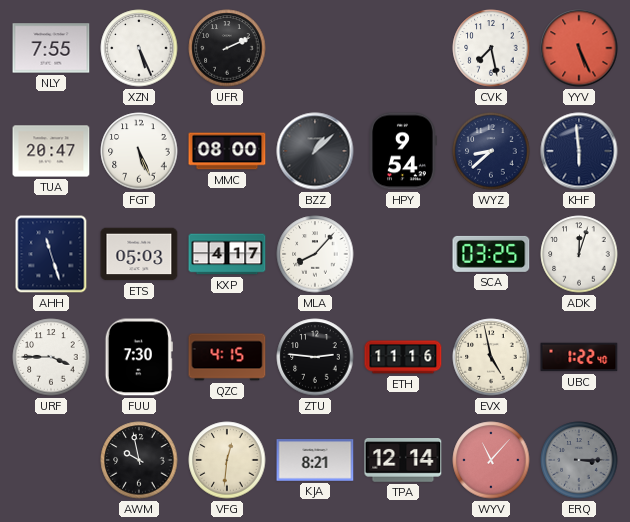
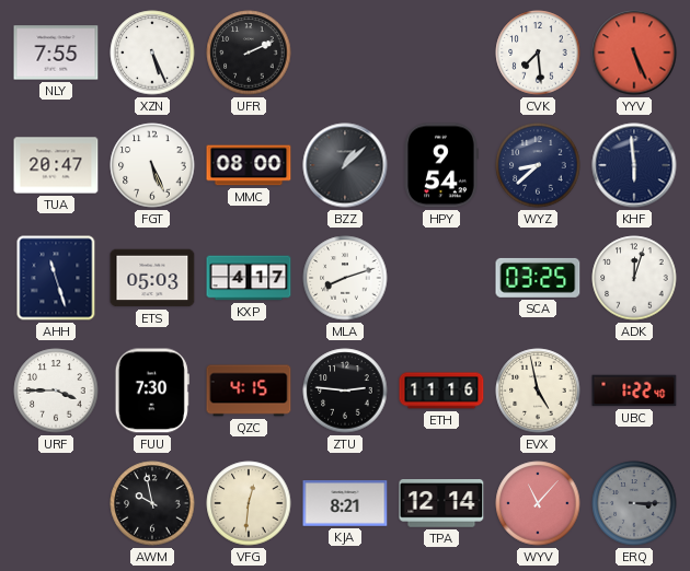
CVK: 7:28 -> 7:29 (538, 53)
MLA: 8:07 -> 8:12 (345, 278)
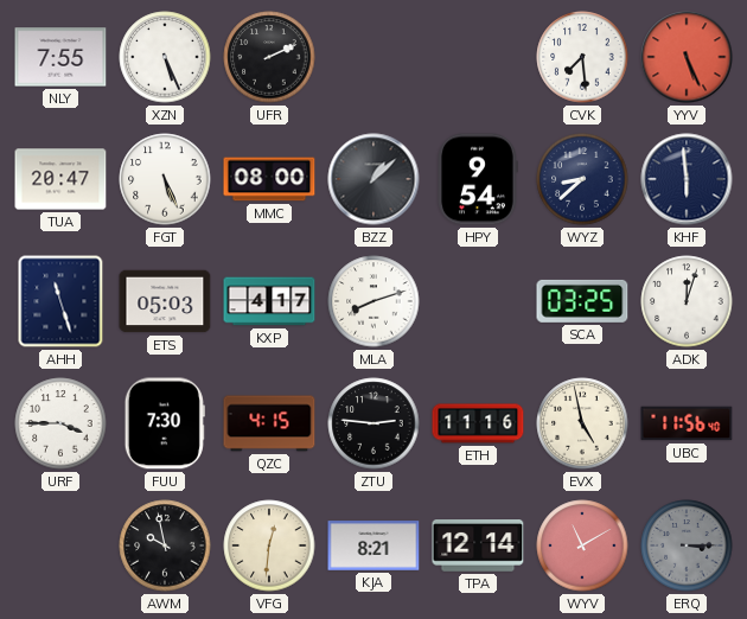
UBC: 1:22 -> 11:56 (687, 423)
WYV: 11:07 -> 11:10 (582, 545)
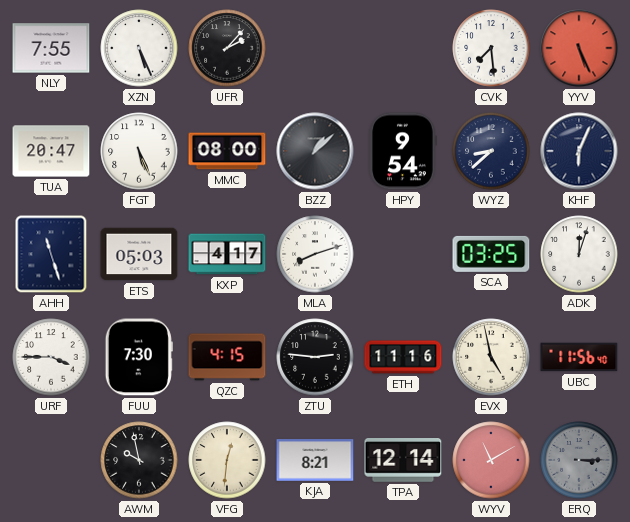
UFR: 2:11 -> 2:07 (227, 48)
KHF: 5:59 -> 6:04 (579, 151)
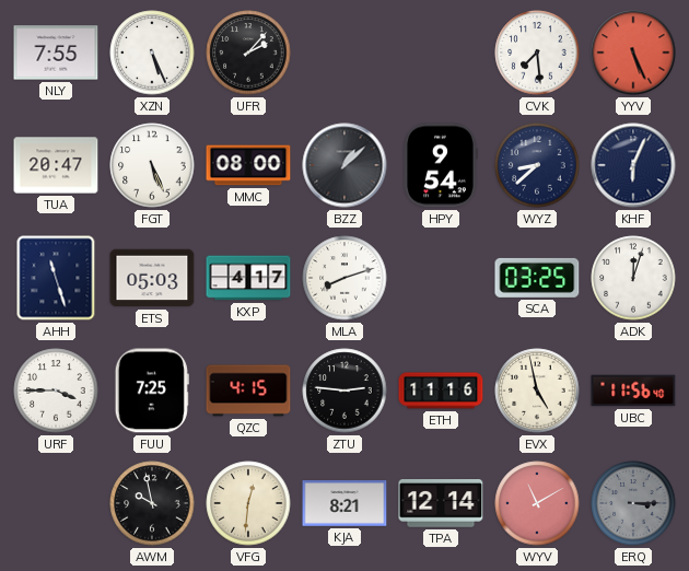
FUU: 7:30 -> 7:25 (152, 391)
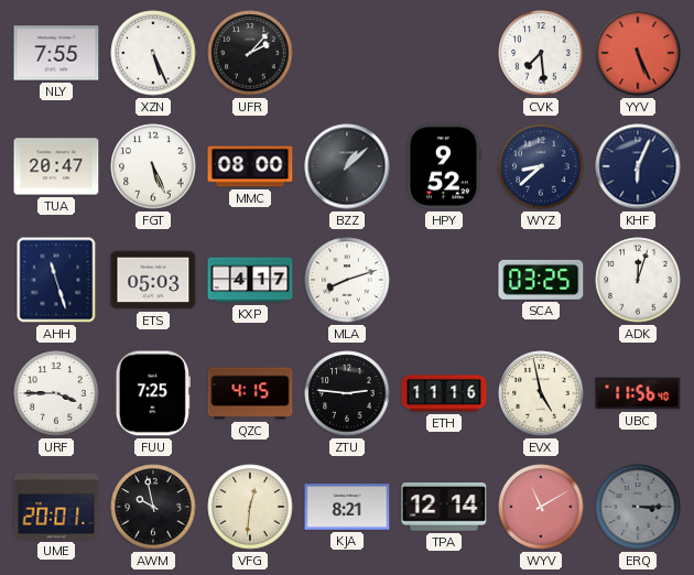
HPY: 9:54 -> 9:52 (444, 166)
UME: none -> 20:01 (56, 507)
